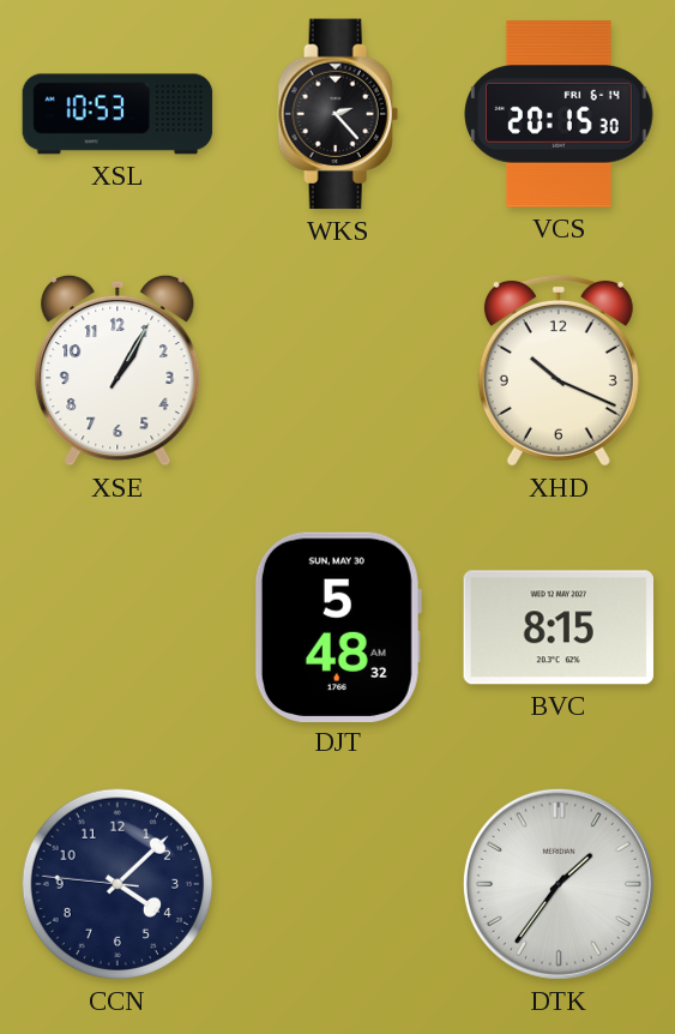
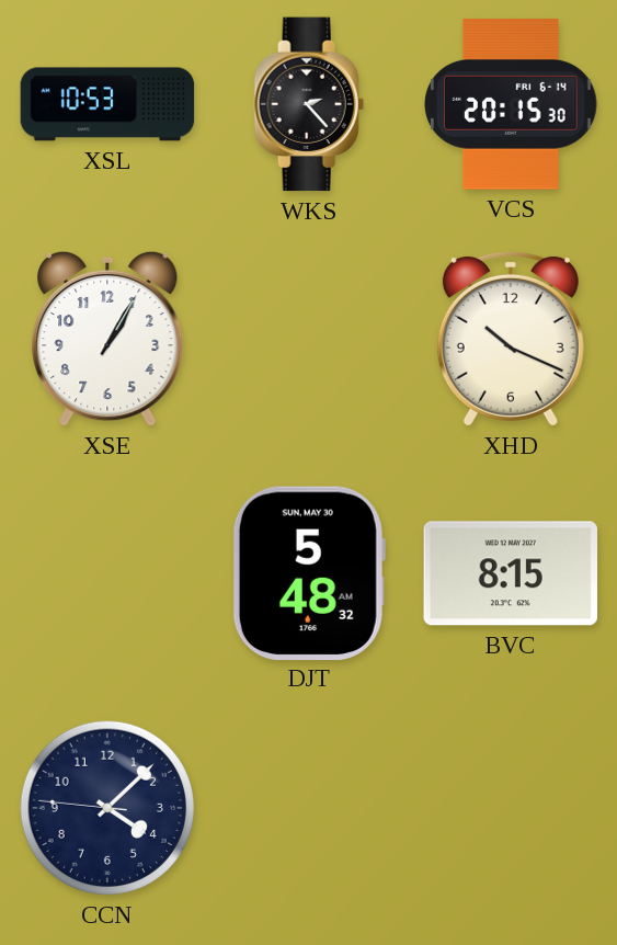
DTK: 1:36 -> none (559, 884)
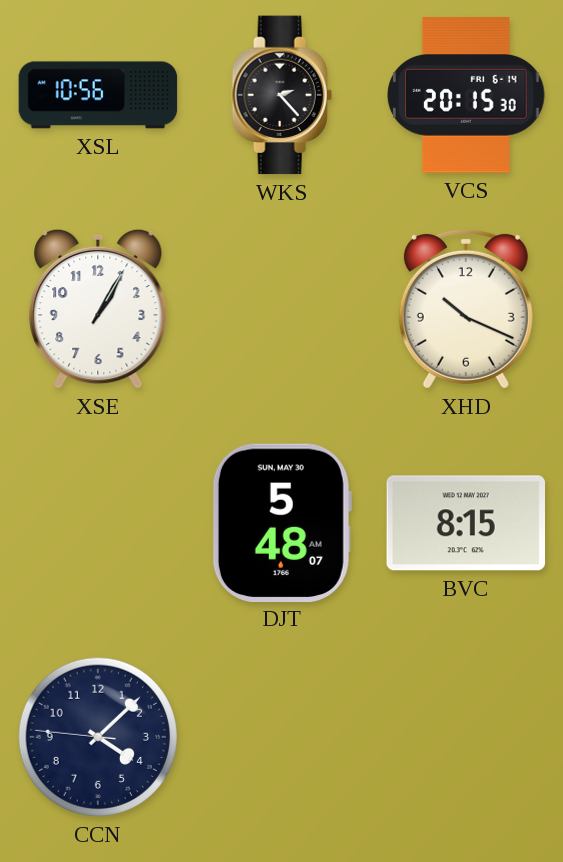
XSL: 10:53 -> 10:56 (98, 95)
DJT: 5:48:32 -> 5:48:07 (282, 522)
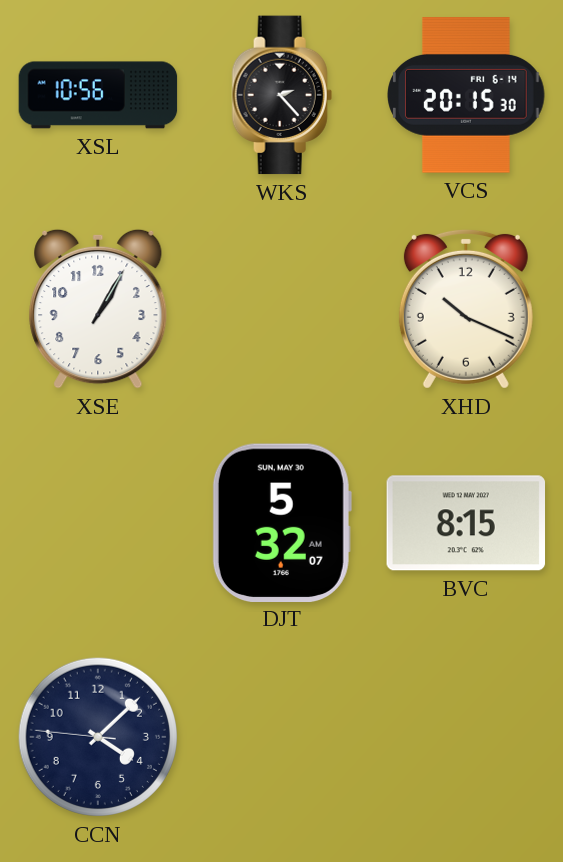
DJT: 5:48 -> 5:32 (282, 522)
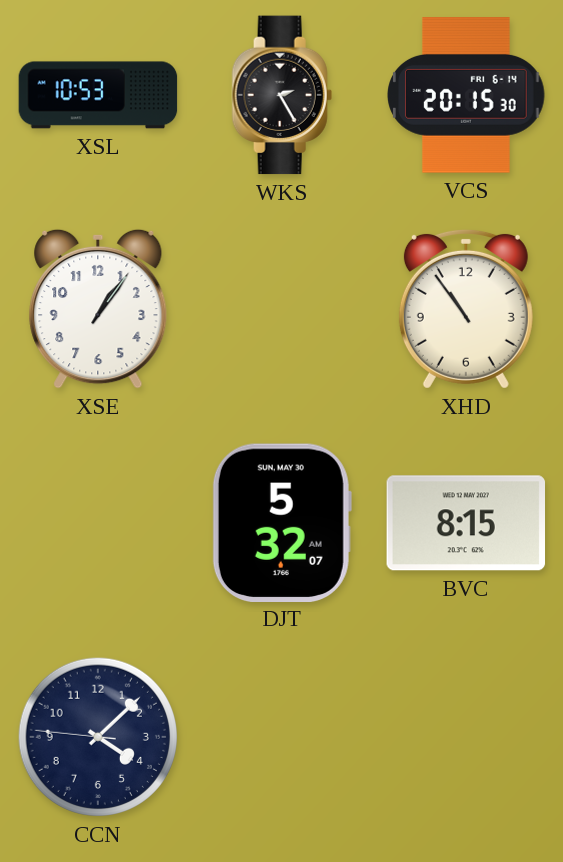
XSL: 10:56 -> 10:53 (98, 95)
WKS: 2:23 -> 2:25 (282, 95)
XSE: 1:05 -> 1:06 (98, 309)
XHD: 10:19 -> 10:54 (466, 309)
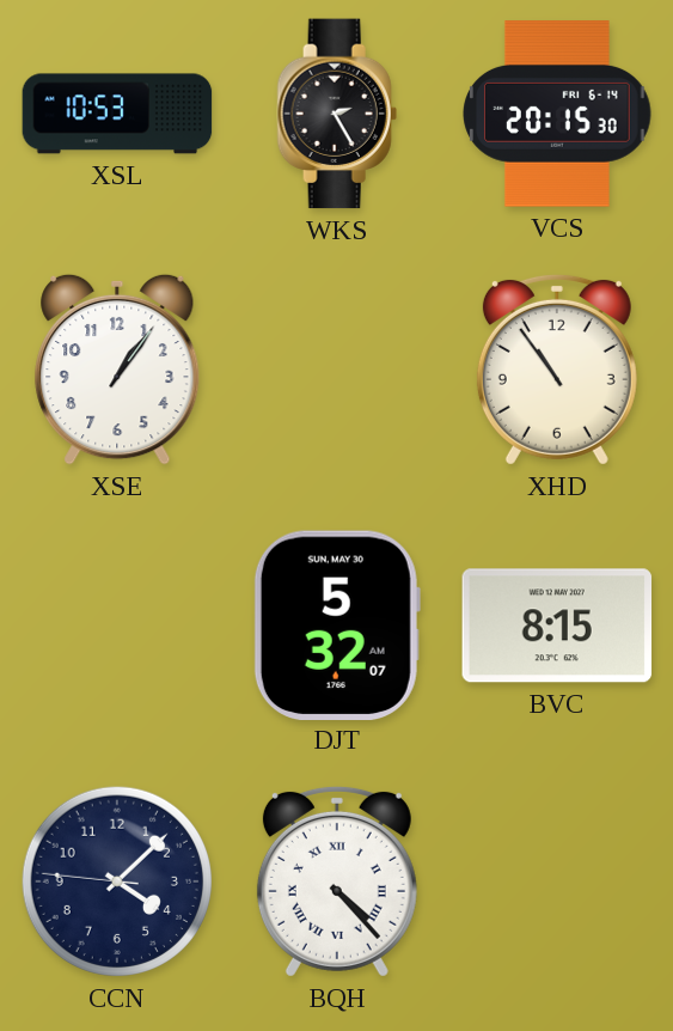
BQH: none -> 4:23 (337, 881)
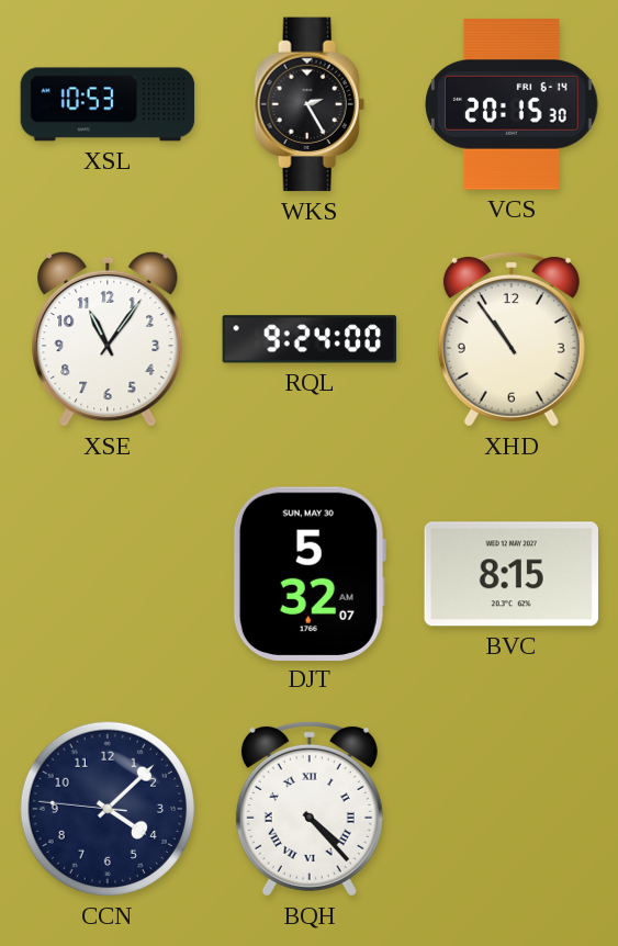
XSE: 1:06 -> 11:06 (108, 339)
RQL: none -> 9:24 (310, 339)
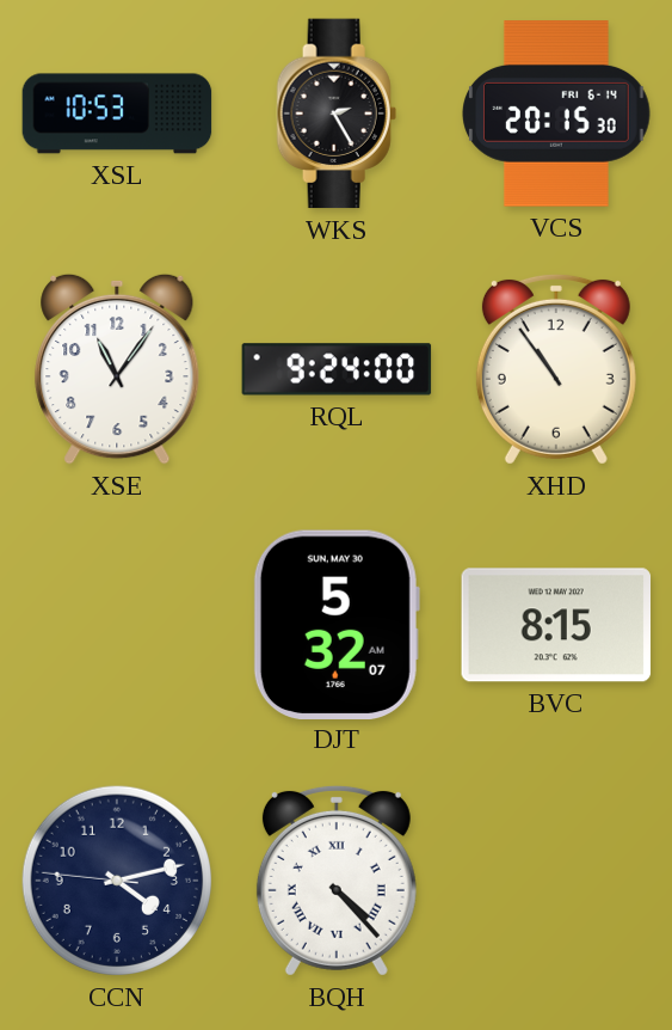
CCN: 4:07 -> 4:12 (117, 881)
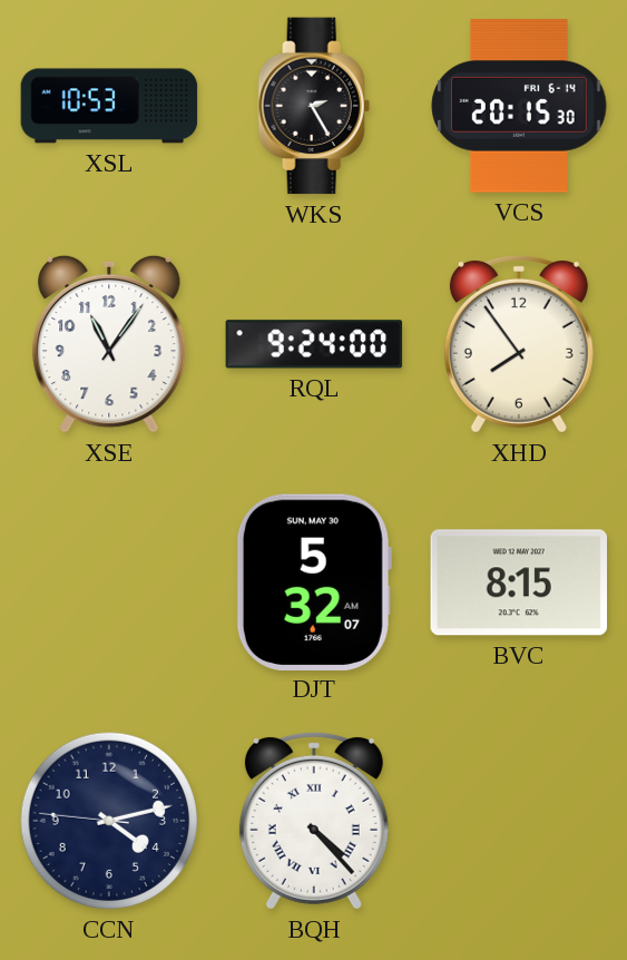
XHD: 10:54 -> 7:54 (519, 344)
